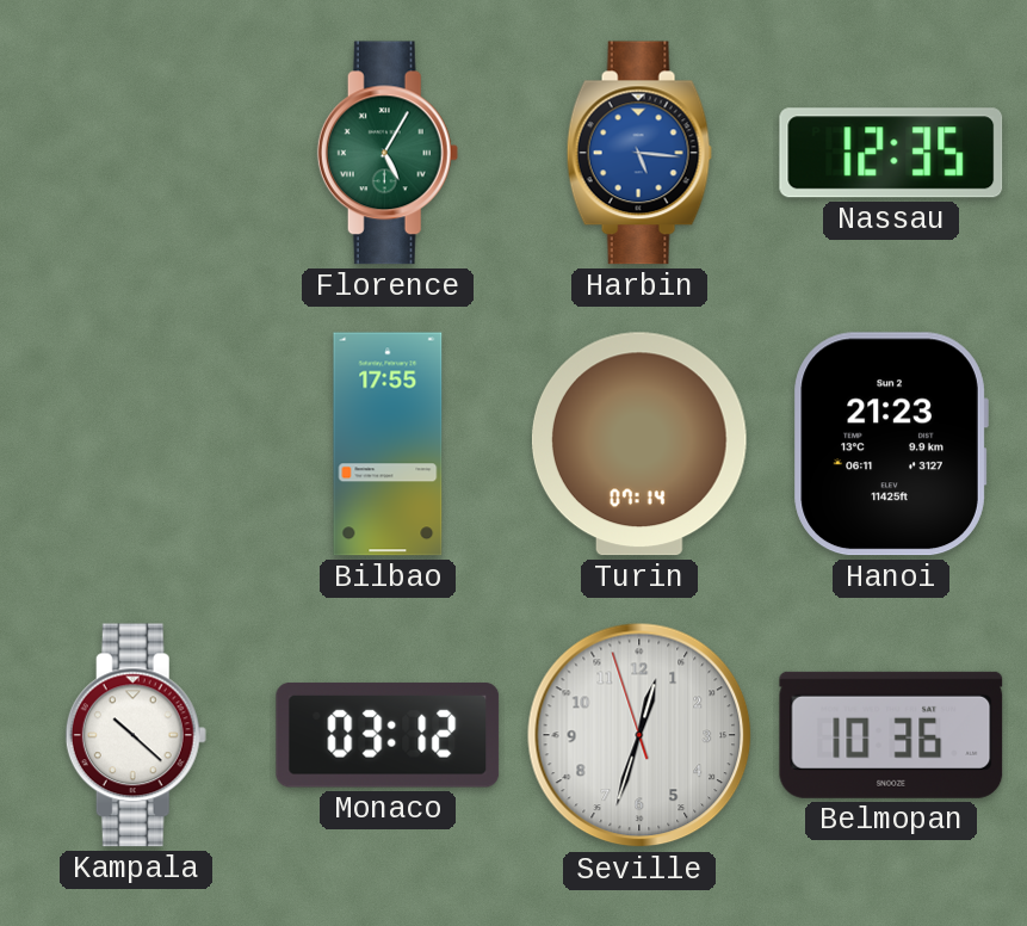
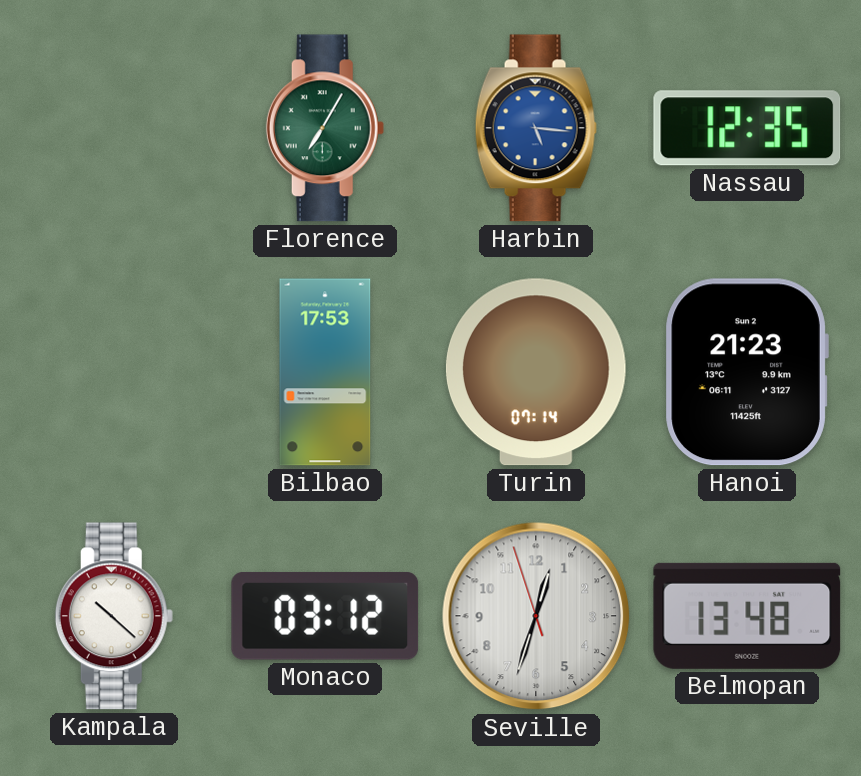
Florence: 5:05 -> 7:05 (325, 128)
Bilbao: 17:55 -> 17:53 (325, 372)
Belmopan: 10:36 -> 13:48 (747, 616)
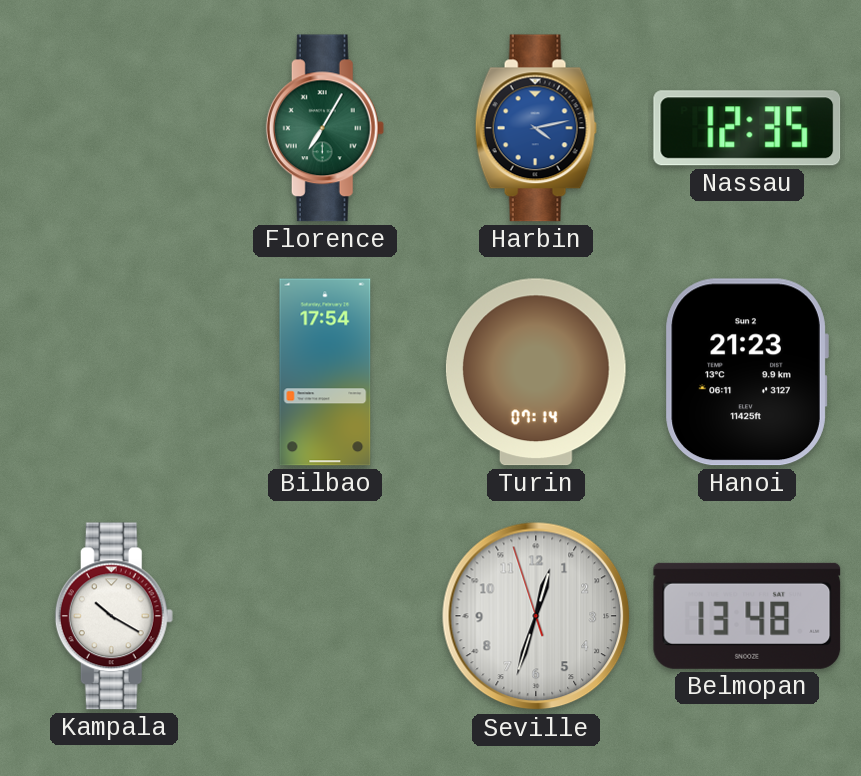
Harbin: 5:16 -> 4:13 (536, 128)
Bilbao: 17:53 -> 17:54 (325, 372)
Kampala: 10:22 -> 10:20 (114, 616)
Monaco: 03:12 -> none (325, 616)
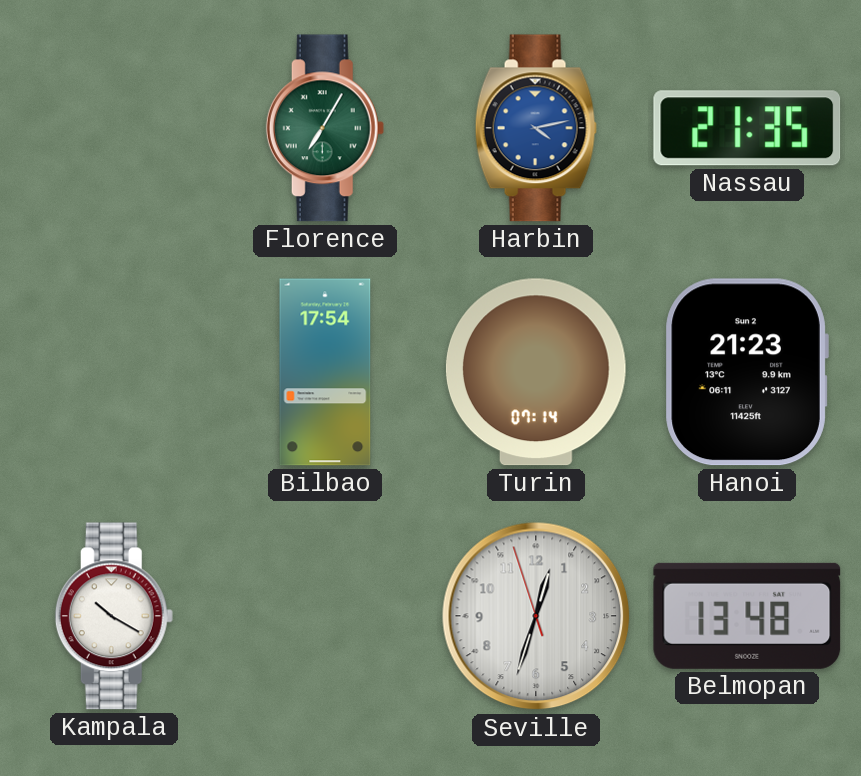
Nassau: 12:35 -> 21:35 (747, 128)
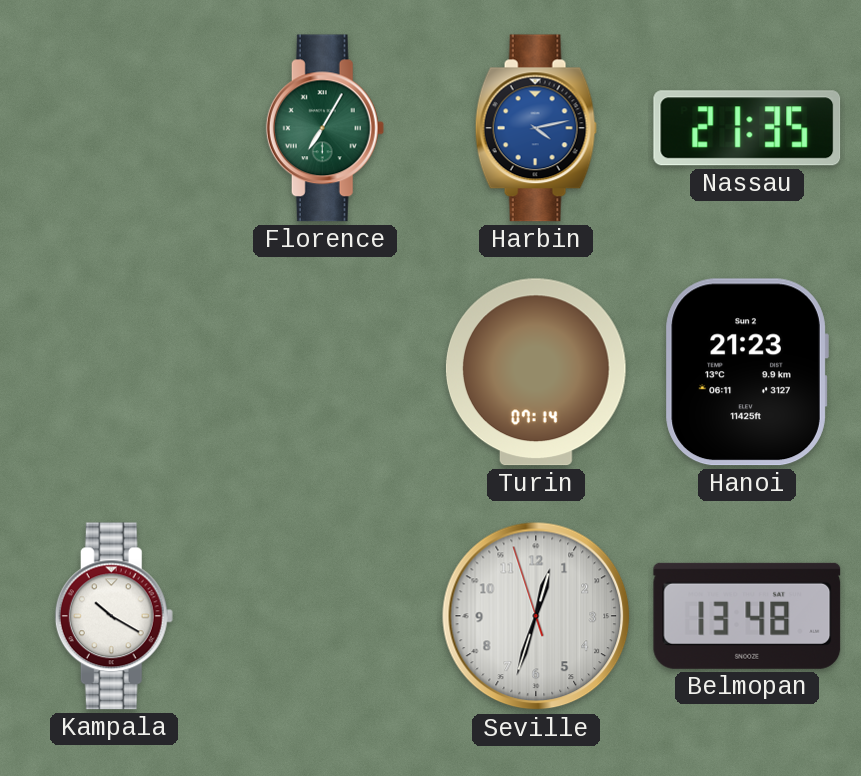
Bilbao: 17:54 -> none (325, 372)
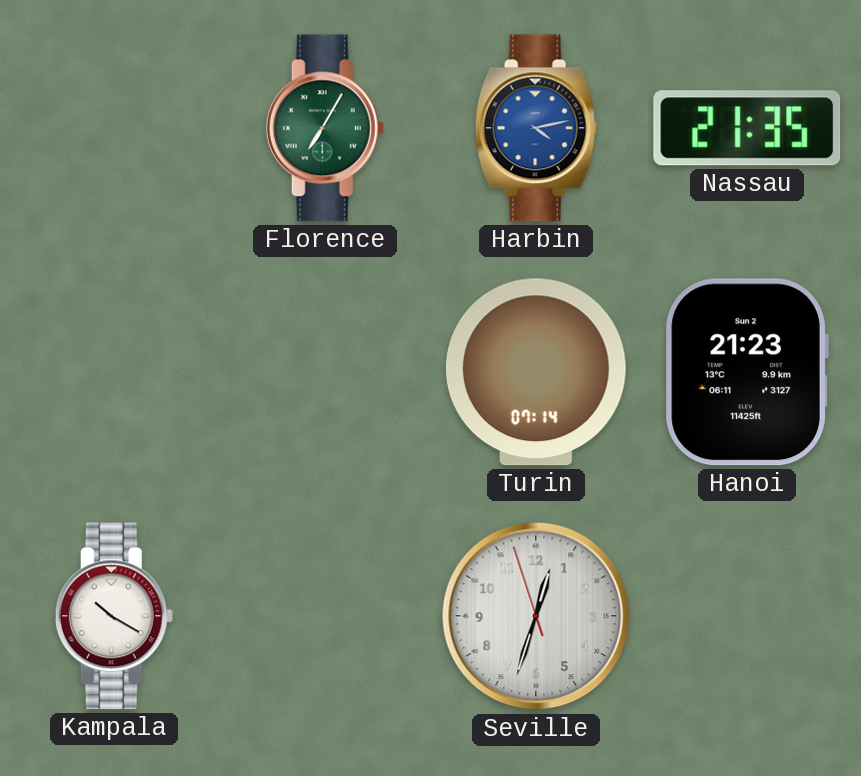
Belmopan: 13:48 -> none (747, 616)
